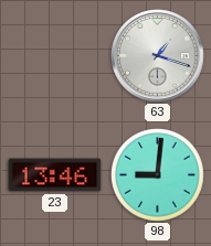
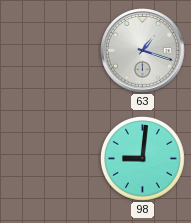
23: 13:46 -> none (55, 175)
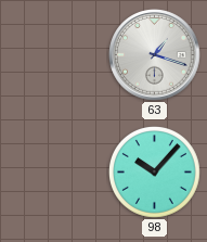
98: 9:01 -> 10:07 (155, 173)
